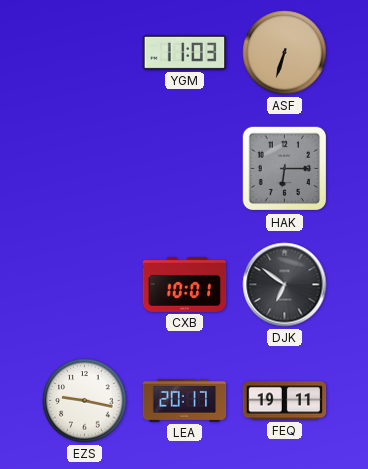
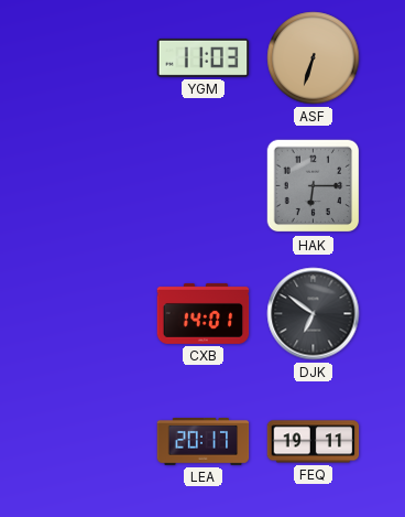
CXB: 10:01 -> 14:01 (204, 313)
EZS: 9:17 -> none (85, 401)
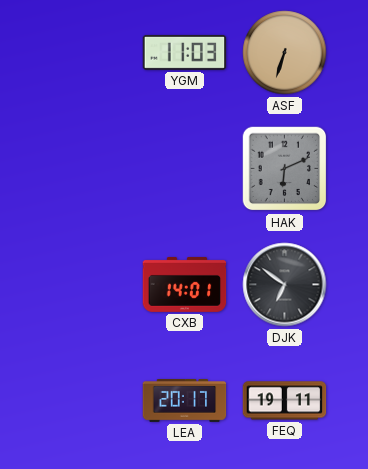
HAK: 6:15 -> 6:11 (285, 169)
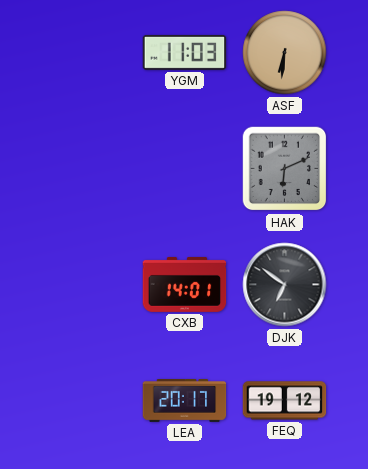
ASF: 6:33 -> 6:31 (285, 53)
FEQ: 19:11 -> 19:12 (285, 401)
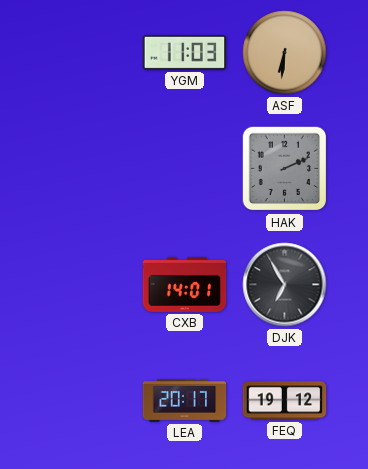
HAK: 6:11 -> 2:11 (285, 169)
DJK: 6:51 -> 6:55 (285, 285)
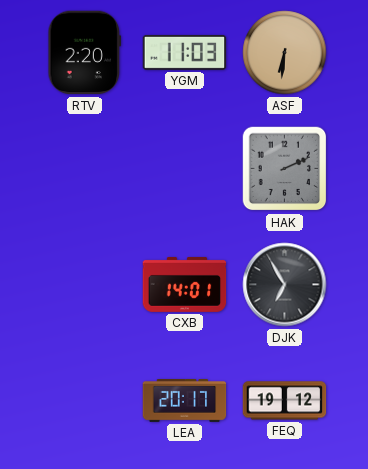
RTV: none -> 2:20 (85, 53)
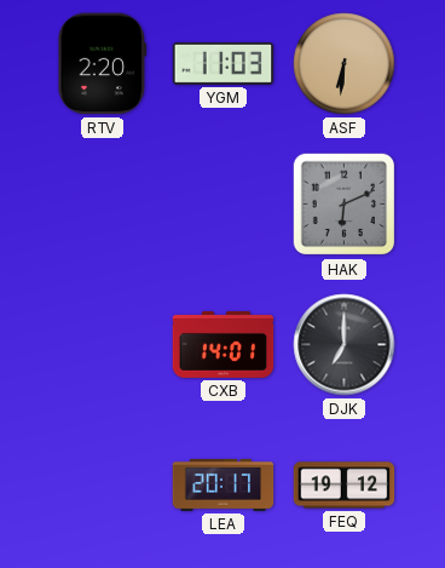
HAK: 2:11 -> 6:11 (345, 205)
DJK: 6:55 -> 7:00 (345, 345)
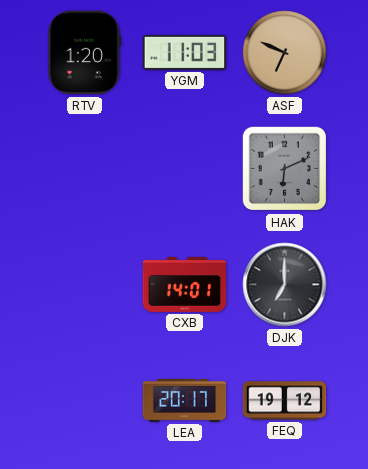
RTV: 2:20 -> 1:20 (85, 53)
ASF: 6:31 -> 6:49 (285, 53)
